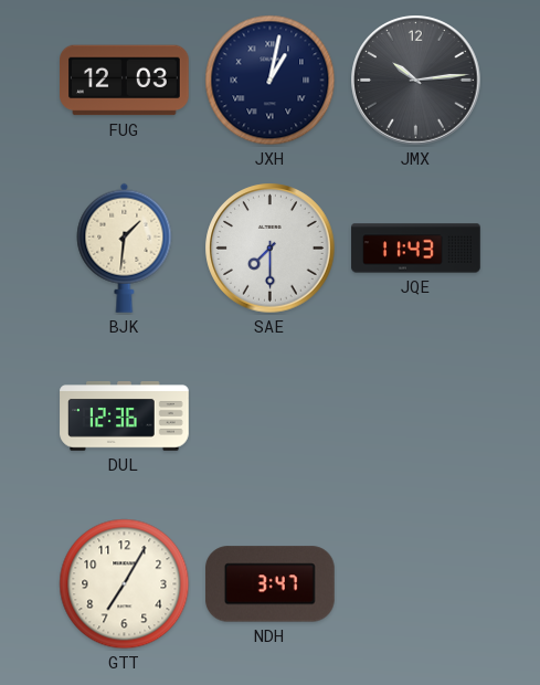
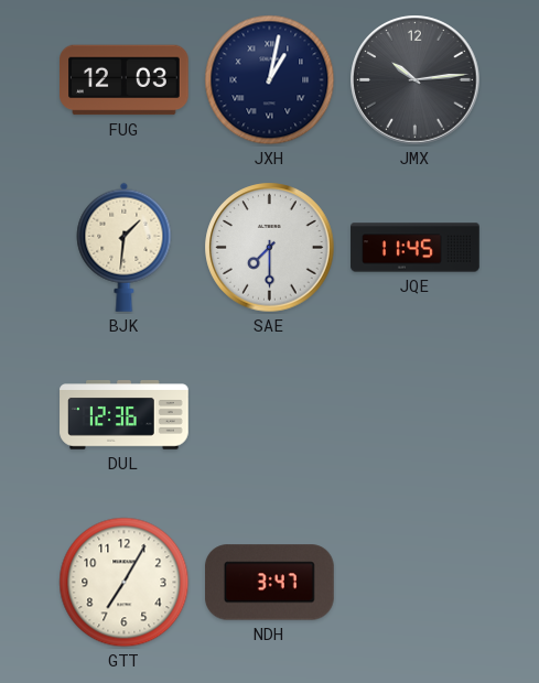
JQE: 11:43 -> 11:45 (416, 248)
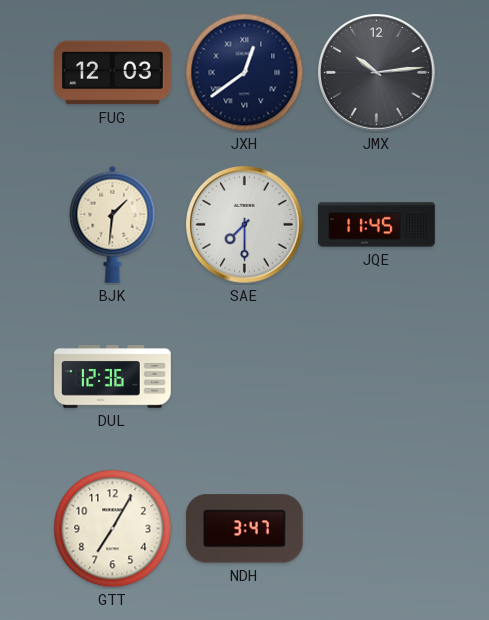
JXH: 1:02 -> 12:39 (245, 73)
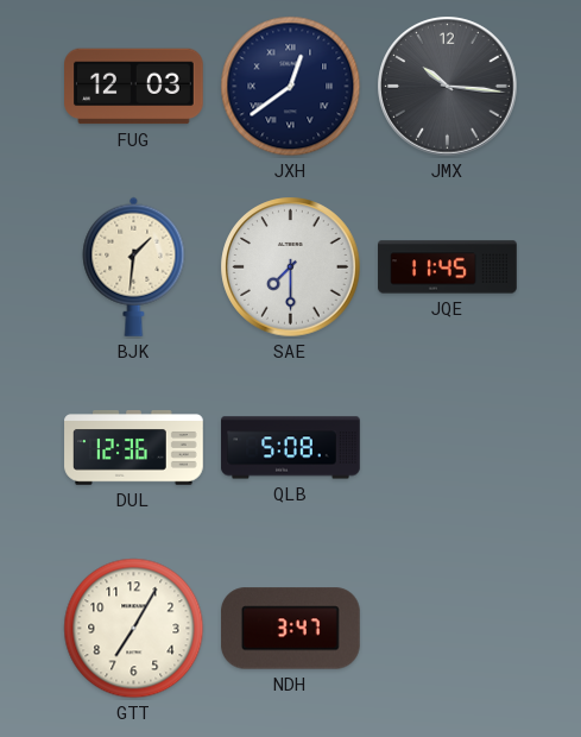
JMX: 10:14 -> 10:16 (448, 87)
QLB: none -> 5:08 (291, 448)
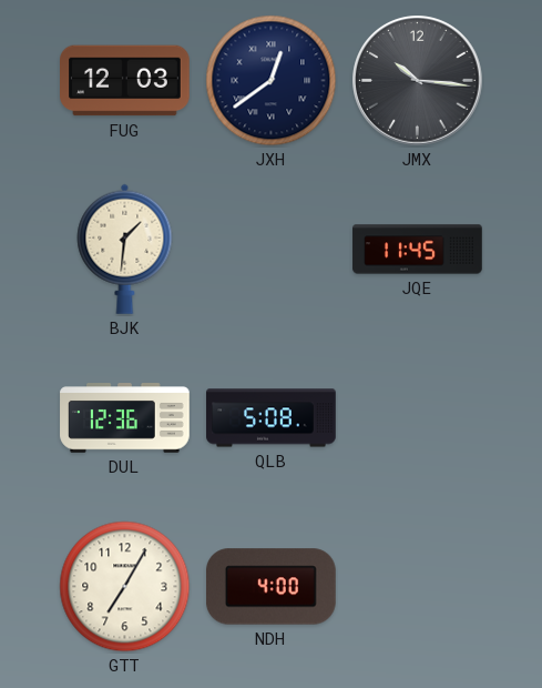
SAE: 7:30 -> none (291, 267)
NDH: 3:47 -> 4:00 (272, 587)
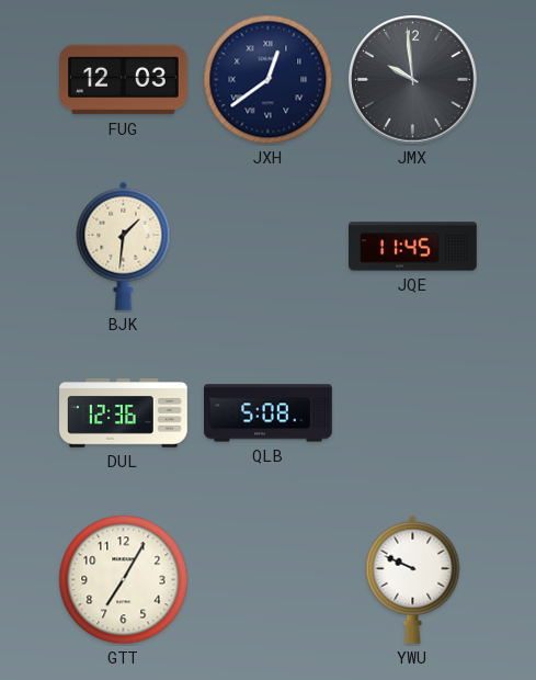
JMX: 10:16 -> 9:59 (413, 80)
NDH: 4:00 -> none (272, 587)
YWU: none -> 9:49 (413, 579)
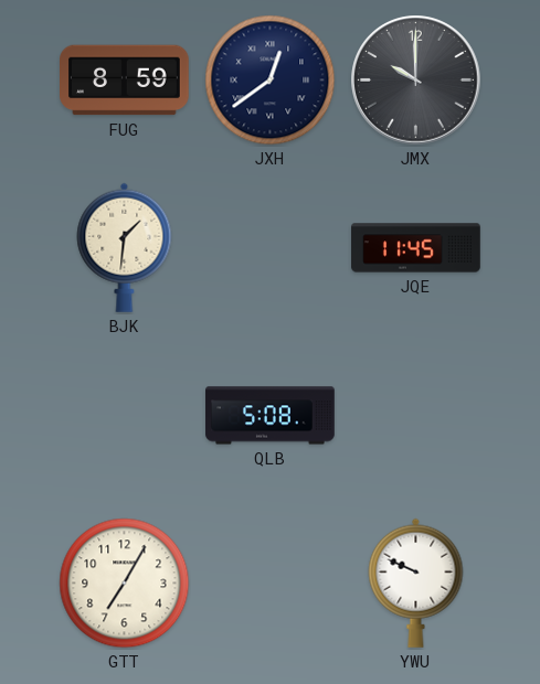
FUG: 12:03 -> 8:59 (125, 81)
JMX: 9:59 -> 10:00 (416, 81)
DUL: 12:36 -> none (124, 413)
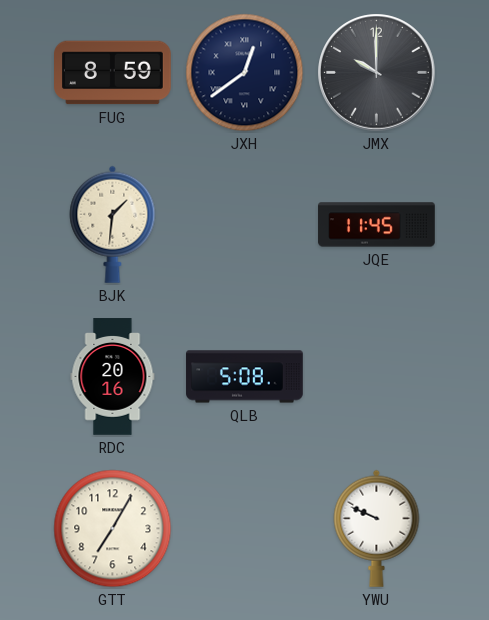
RDC: none -> 20:16 (113, 377)
